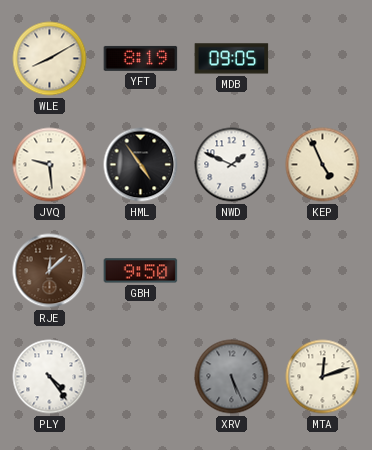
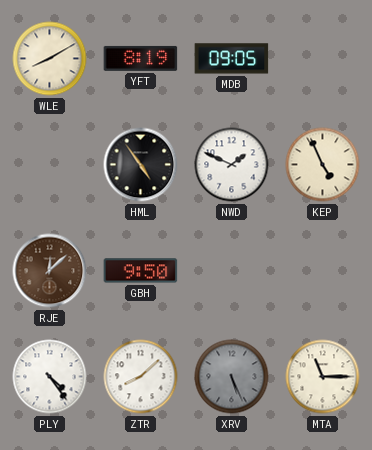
JVQ: 9:29 -> none (50, 165)
ZTR: none -> 8:08 (141, 377)
MTA: 12:12 -> 11:15 (323, 377)
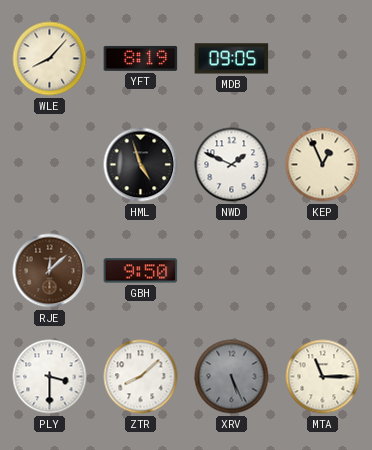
WLE: 8:10 -> 8:07 (50, 59)
HML: 4:54 -> 4:57 (141, 165)
KEP: 4:56 -> 12:56 (323, 165)
PLY: 4:24 -> 3:30 (50, 377)
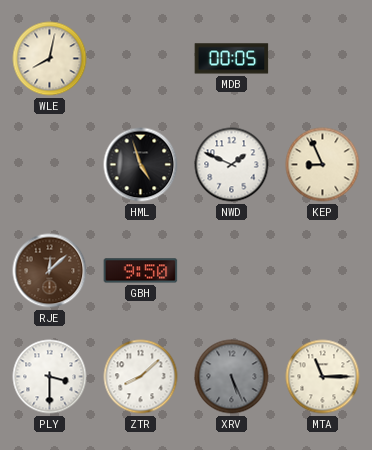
WLE: 8:07 -> 8:02 (50, 59)
YFT: 8:19 -> none (141, 58)
MDB: 09:05 -> 00:05 (232, 59)
KEP: 12:56 -> 8:56 (323, 165)
